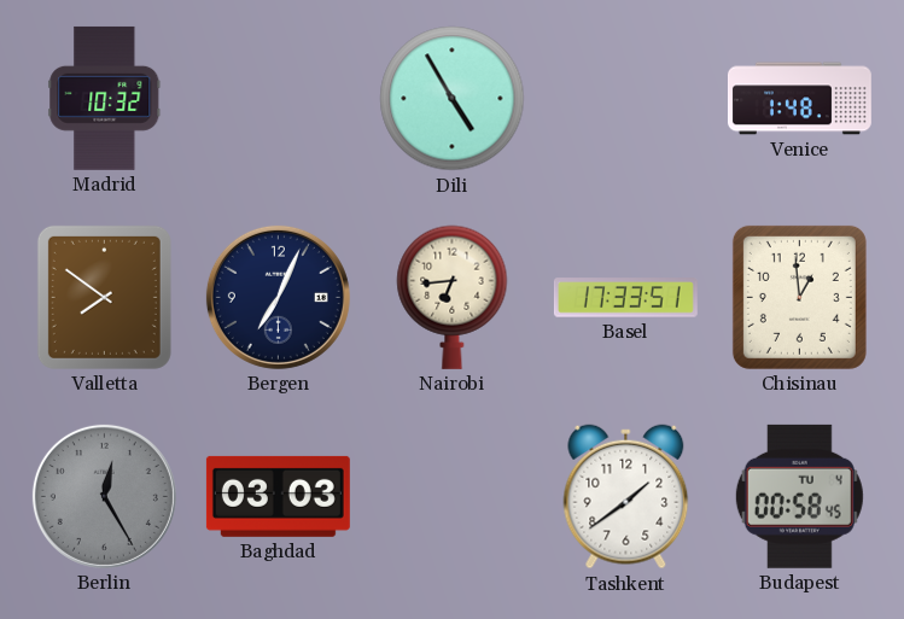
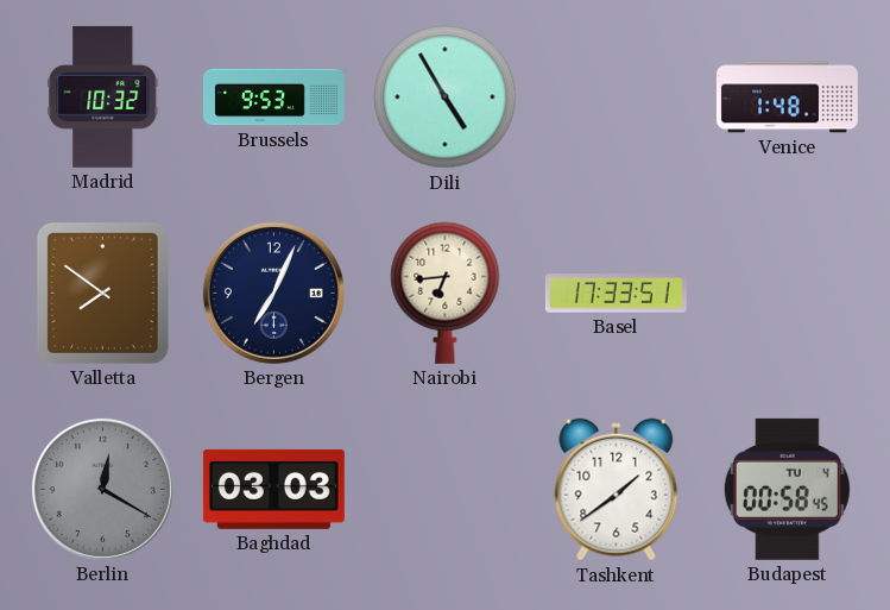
Brussels: none -> 9:53 (273, 98)
Chisinau: 12:59 -> none (799, 297)
Berlin: 12:25 -> 12:20 (102, 489)
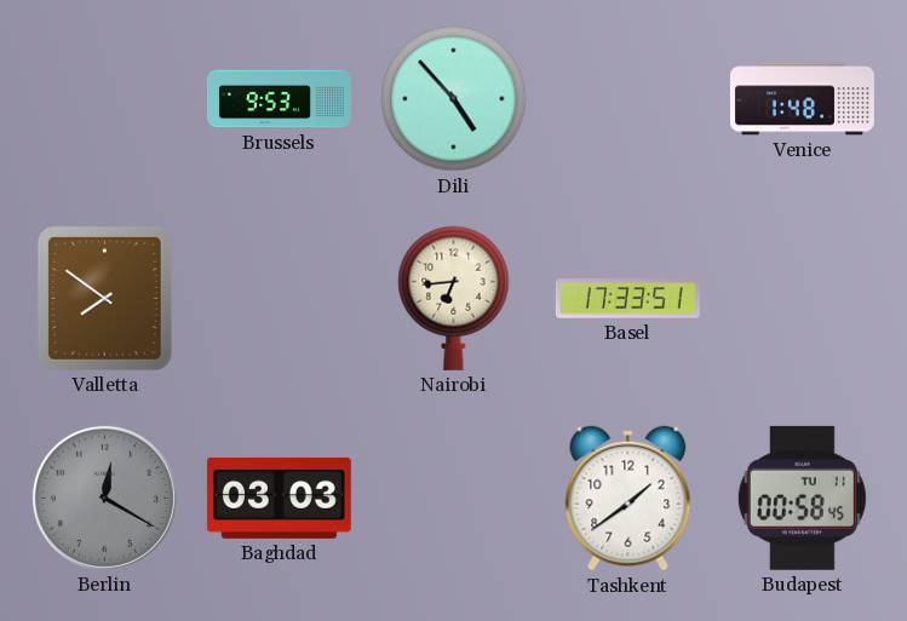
Madrid: 10:32 -> none (103, 96)
Dili: 4:55 -> 4:53 (454, 99)
Bergen: 7:04 -> none (273, 293)
Budapest date: TU 4 -> TU 11 (802, 498)
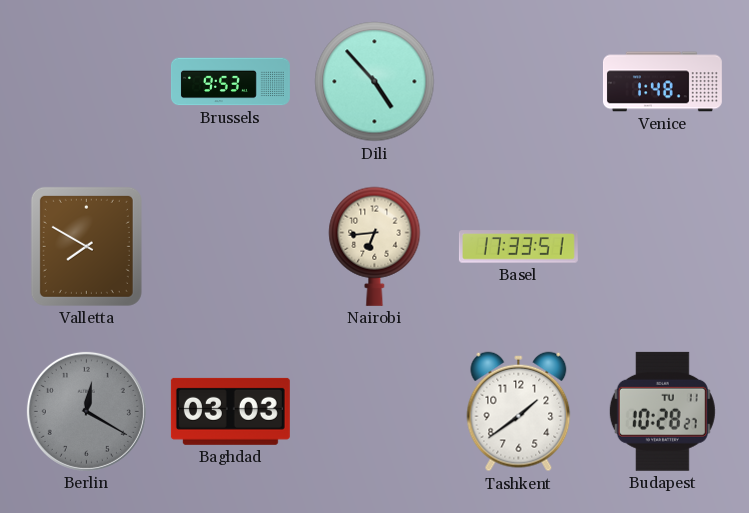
Valletta: 7:51 -> 7:50 (86, 246)
Budapest: 00:58 -> 10:28 (662, 411)
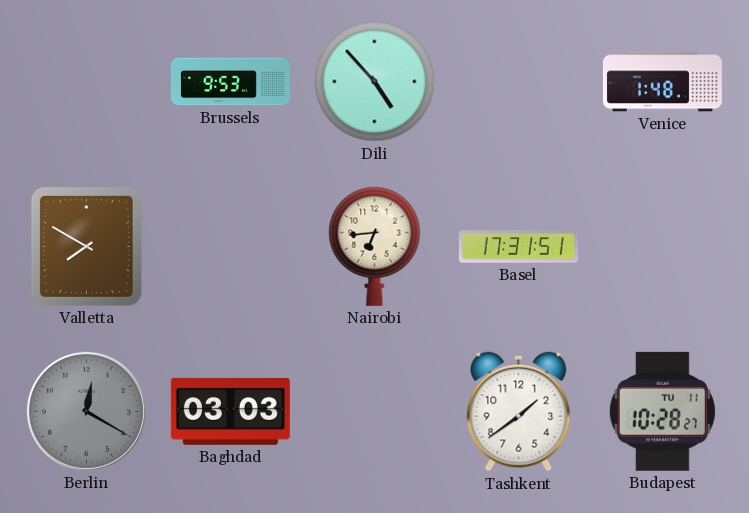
Basel: 17:33 -> 17:31 (518, 247)
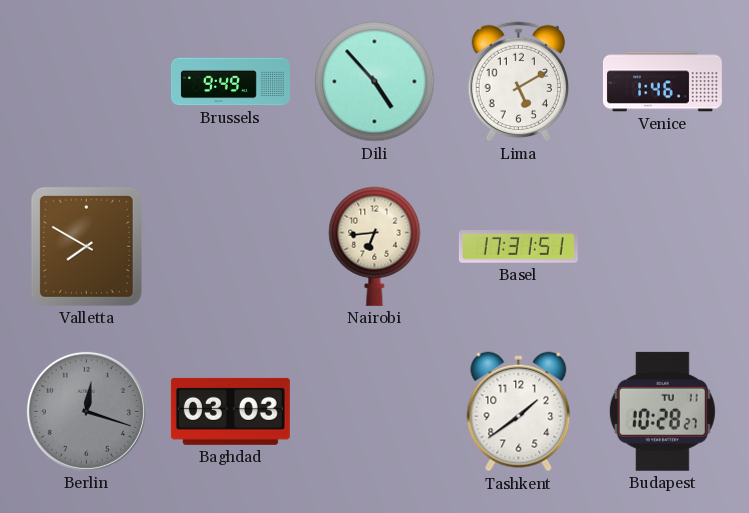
Brussels: 9:53 -> 9:49 (230, 82)
Lima: none -> 5:10 (518, 82)
Venice: 1:48 -> 1:46 (662, 82)
Berlin: 12:20 -> 12:18 (86, 411)
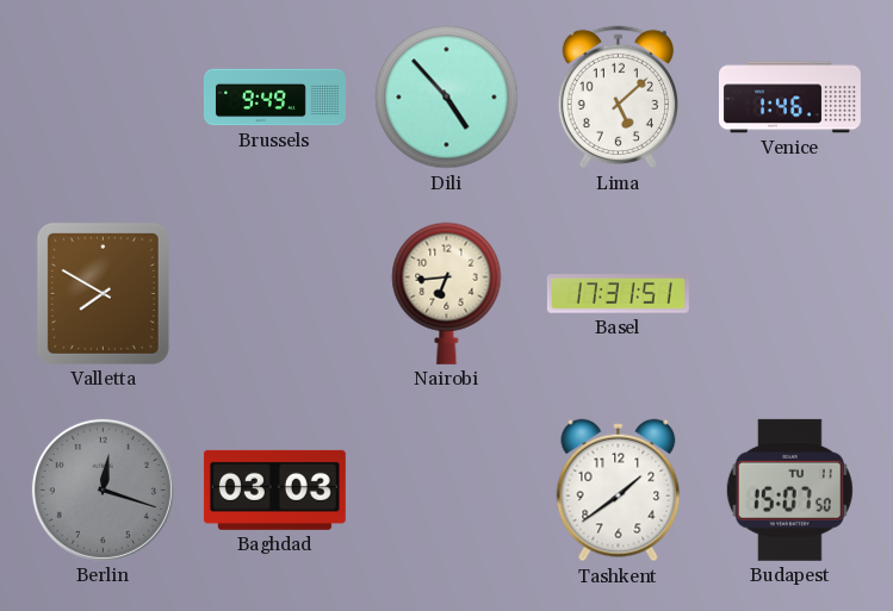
Lima: 5:10 -> 5:08 (618, 98)
Budapest: 10:28 -> 15:07 (789, 490)
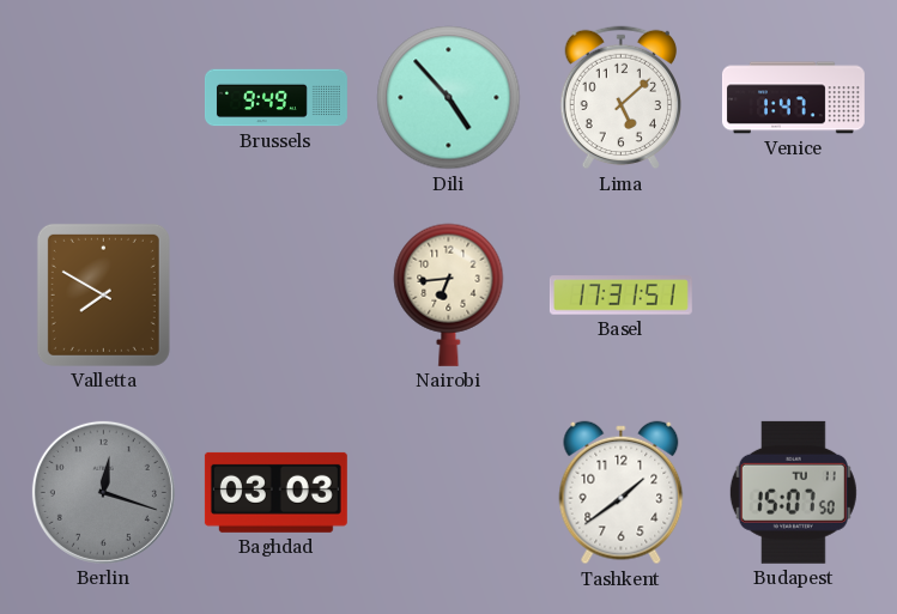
Venice: 1:46 -> 1:47 (793, 98)
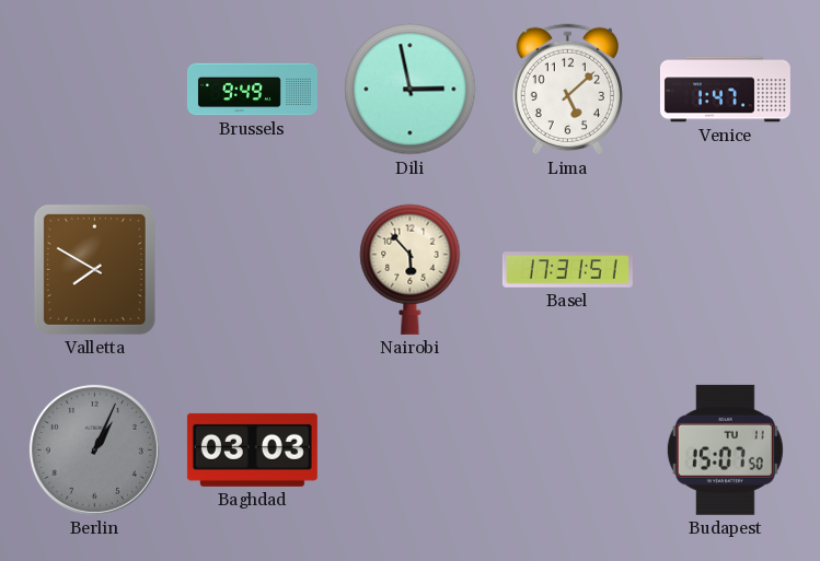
Dili: 4:53 -> 2:58 (411, 90)
Nairobi: 6:44 -> 5:53 (411, 269)
Berlin: 12:18 -> 1:04 (94, 449)
Tashkent: 1:39 -> none (622, 493)
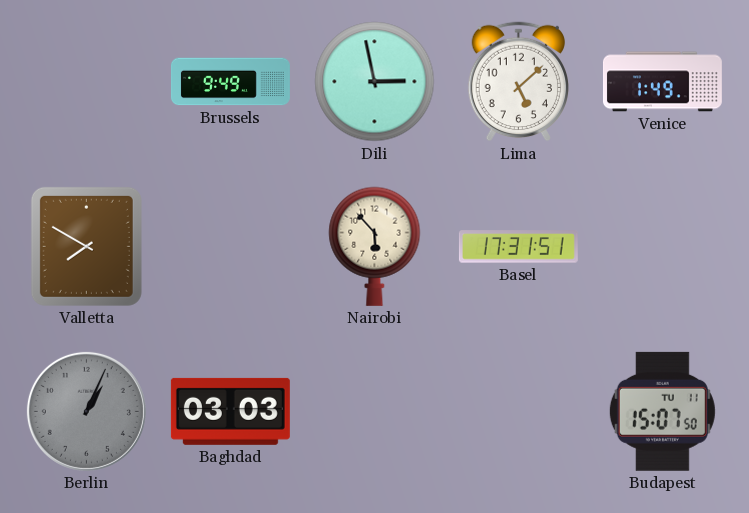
Venice: 1:47 -> 1:49 (662, 82)
